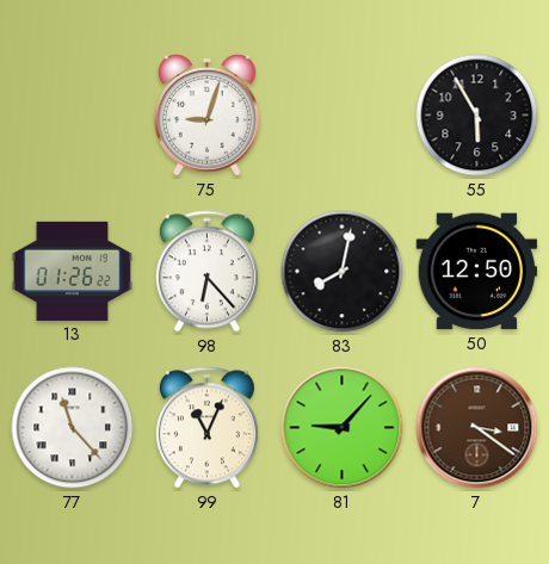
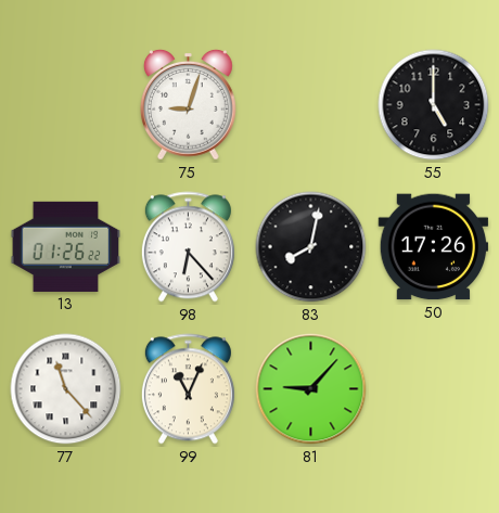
55: 5:55 -> 5:00 (434, 105)
50: 12:50 -> 17:26 (434, 247)
7: 3:21 -> none (477, 428)
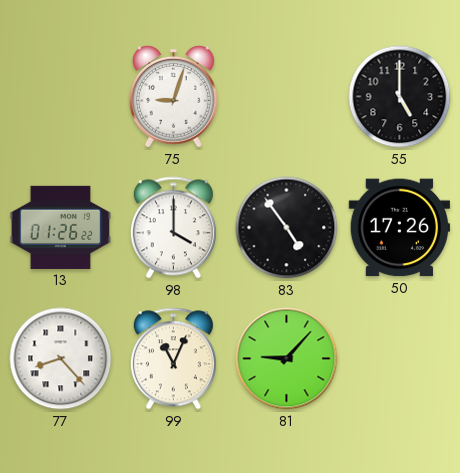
98: 6:23 -> 4:00 (173, 228)
83: 8:02 -> 4:54 (287, 228)
77: 11:23 -> 8:23 (61, 359)
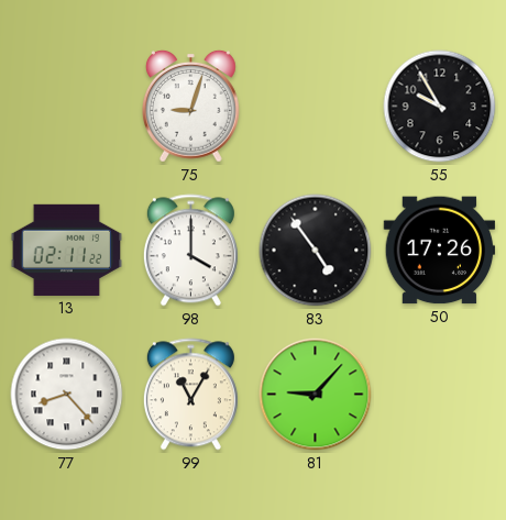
55: 5:00 -> 9:55 (440, 107)
13: 01:26 -> 02:11 (67, 250)
99: 11:04 -> 11:05 (190, 395)
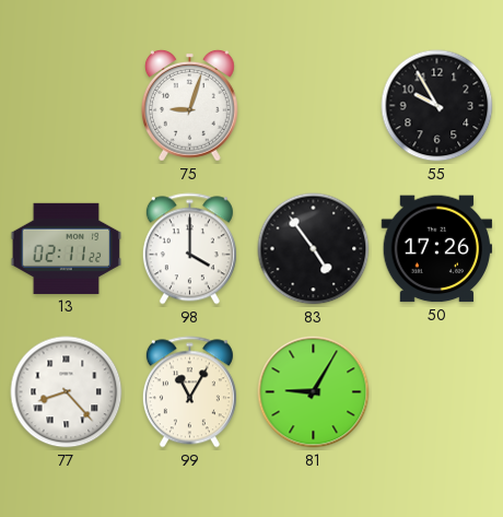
81: 9:07 -> 9:05 (314, 392)
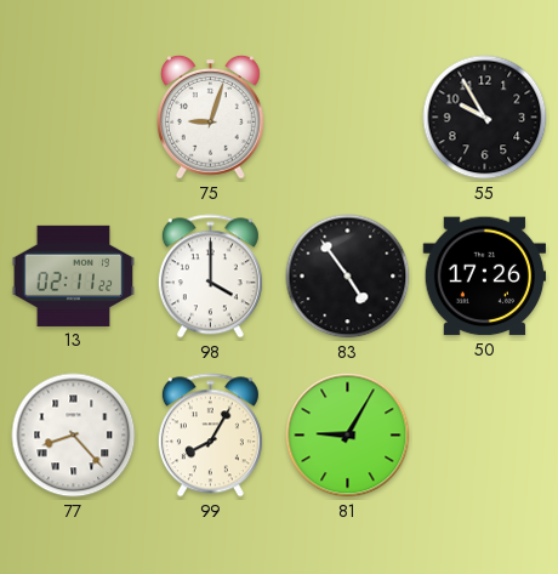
99: 11:05 -> 8:05 (210, 436)
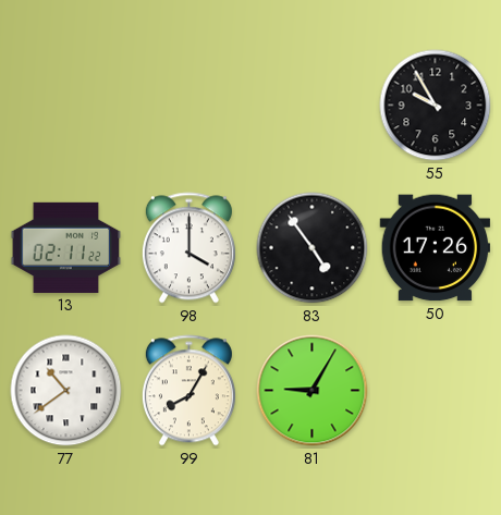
75: 9:03 -> none (211, 116)
77: 8:23 -> 10:39 (66, 391)
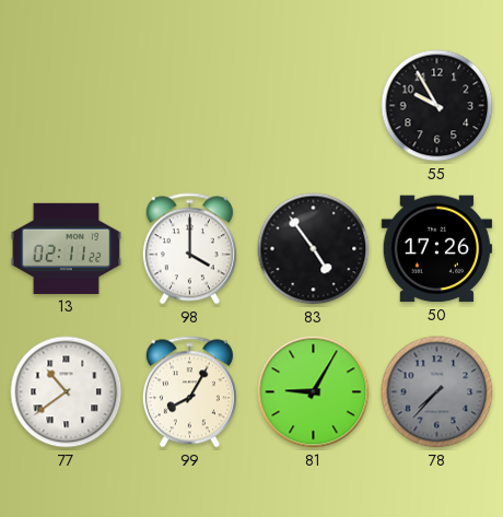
78: none -> 7:37 (437, 392)
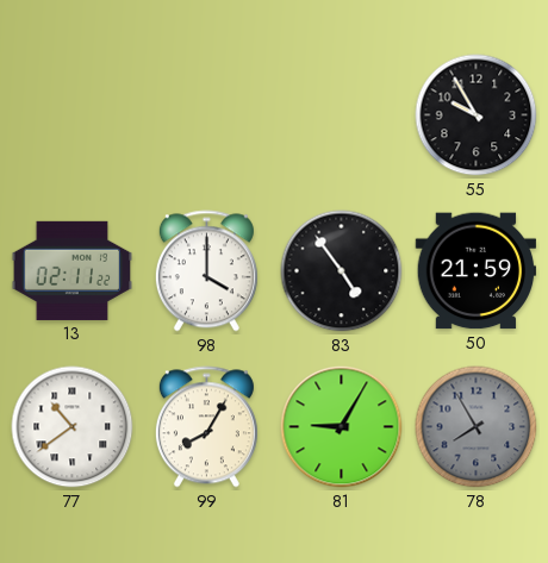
50: 17:26 -> 21:59 (477, 271)
78: 7:37 -> 7:55 (477, 427)
